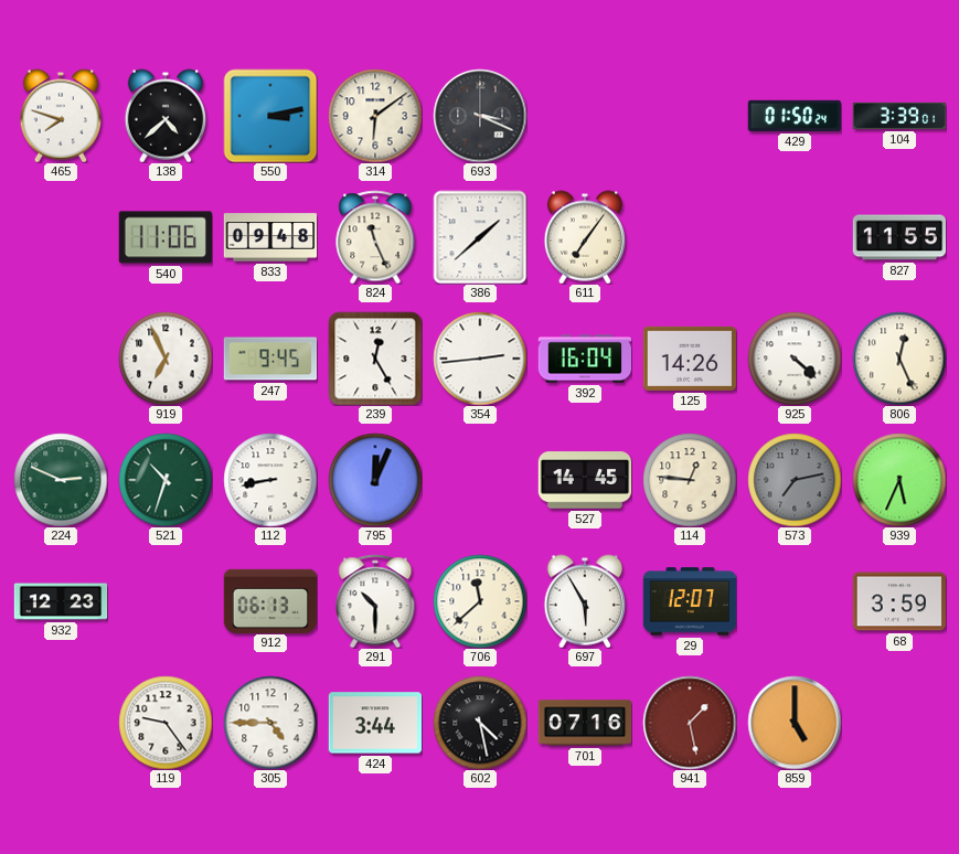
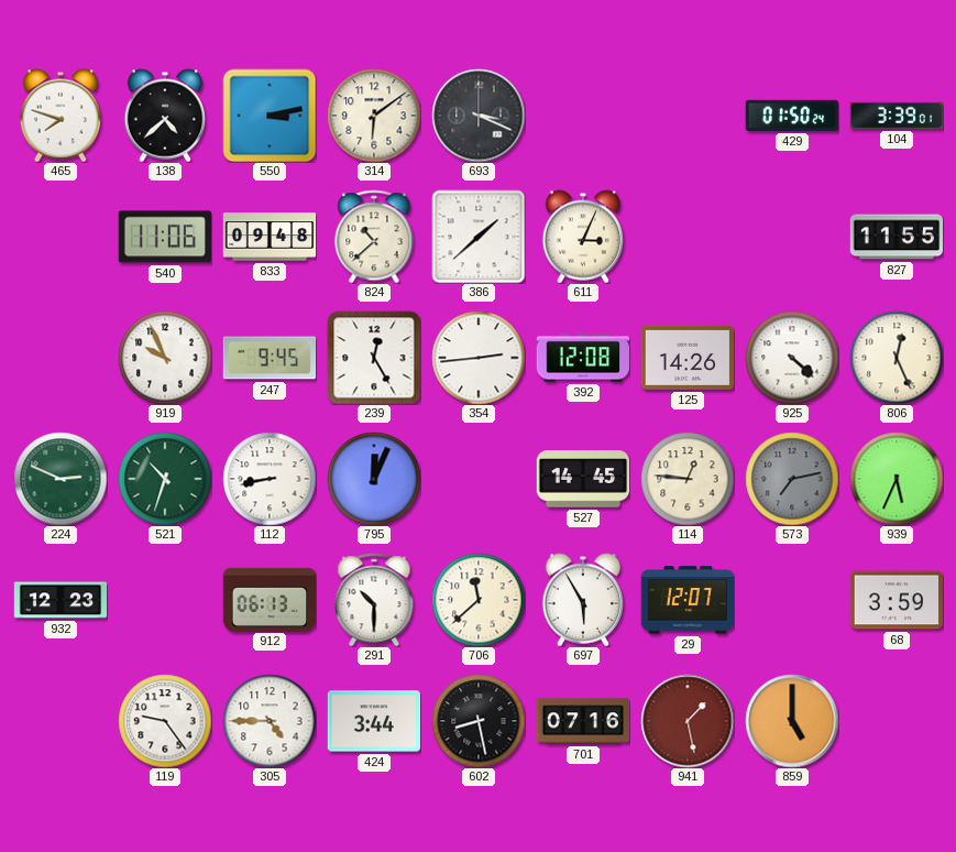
824: 11:26 -> 10:38 (374, 237)
611: 7:06 -> 3:04 (582, 237)
919: 6:56 -> 9:56 (165, 358)
392: 16:04 -> 12:08 (582, 358)
602: 4:28 -> 8:28 (479, 721)
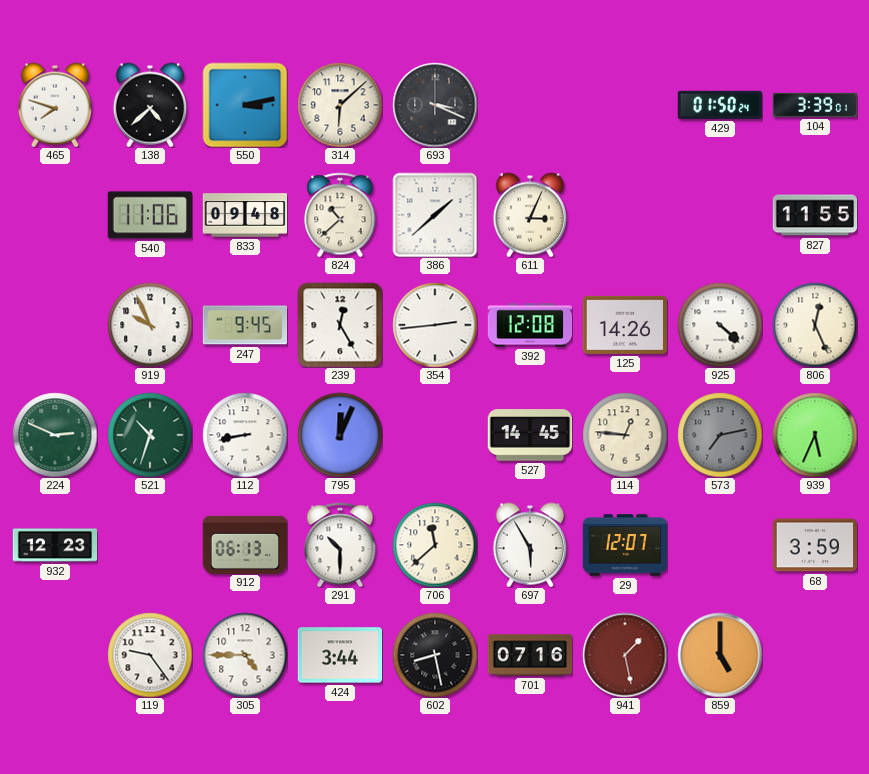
314: 6:09 -> 6:08 (340, 105)
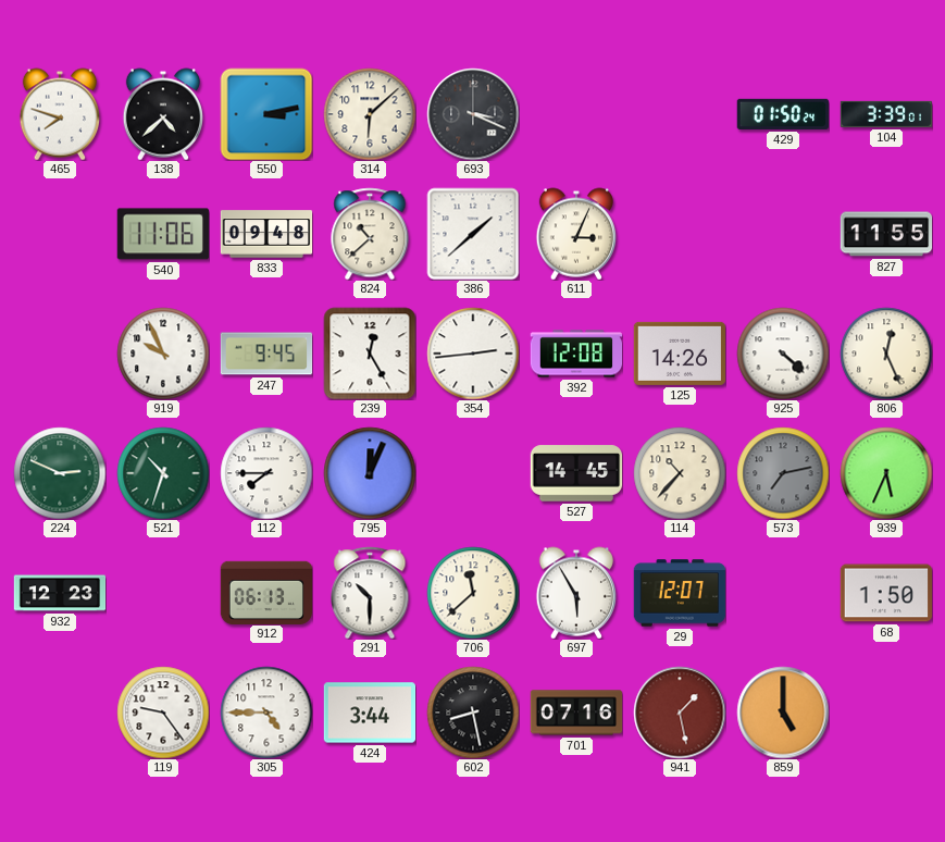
112: 8:43 -> 7:45 (266, 473)
114: 12:46 -> 10:37 (680, 473)
68: 3:59 -> 1:50 (885, 593)
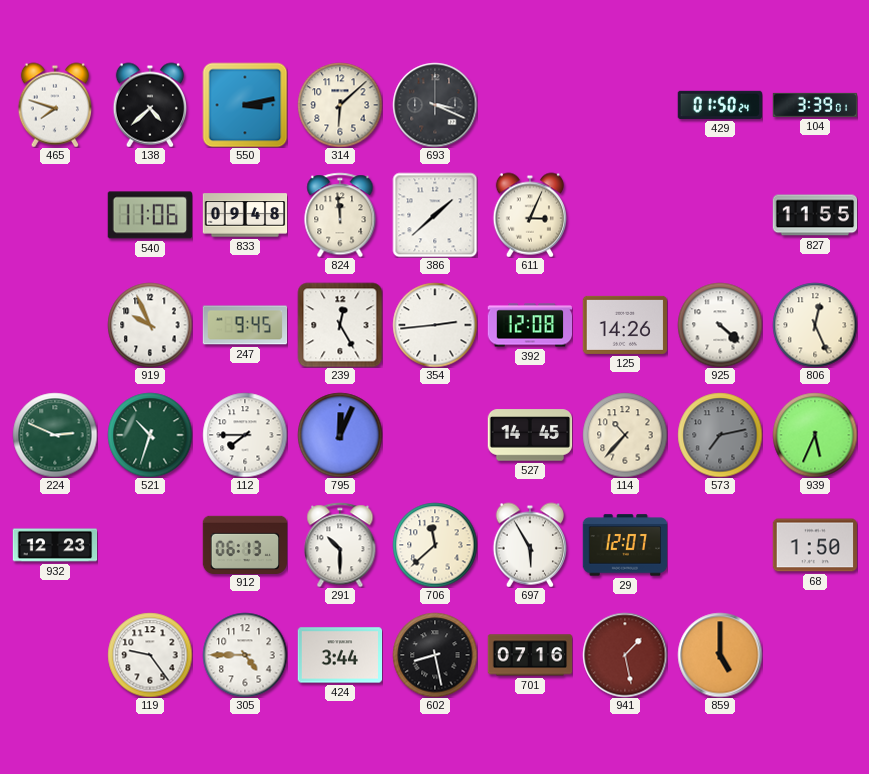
824: 10:38 -> 11:59 (340, 215)
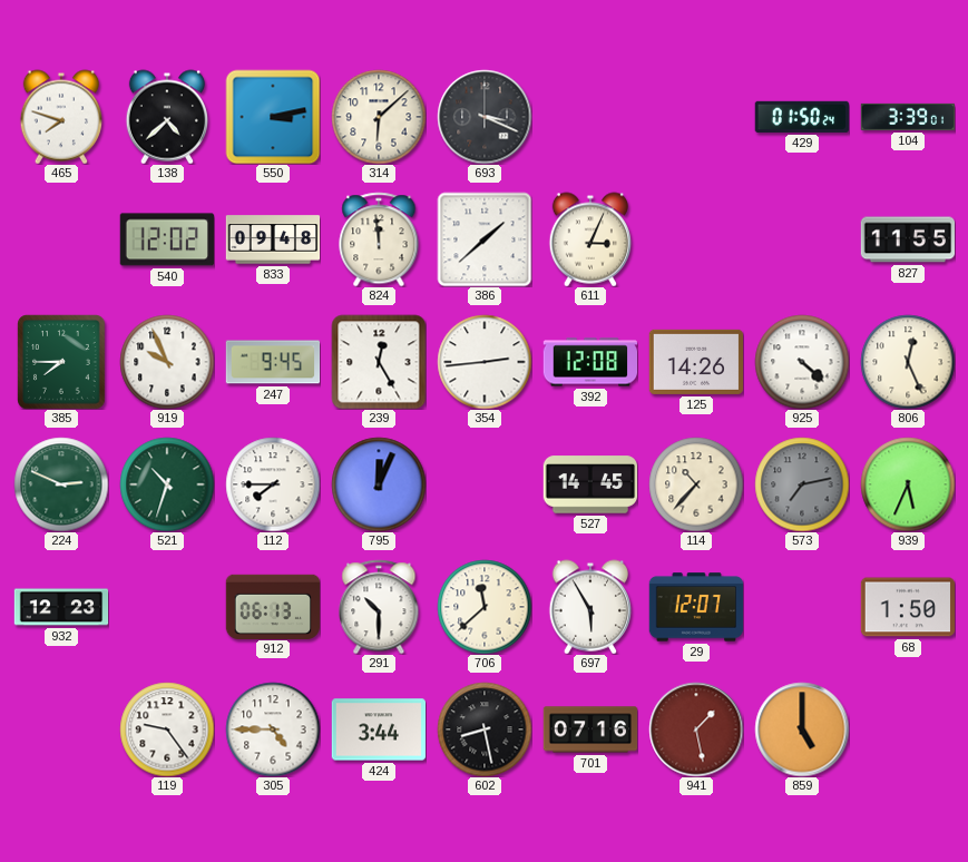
540: 11:06 -> 12:02 (166, 239)
385: none -> 7:45 (61, 362)
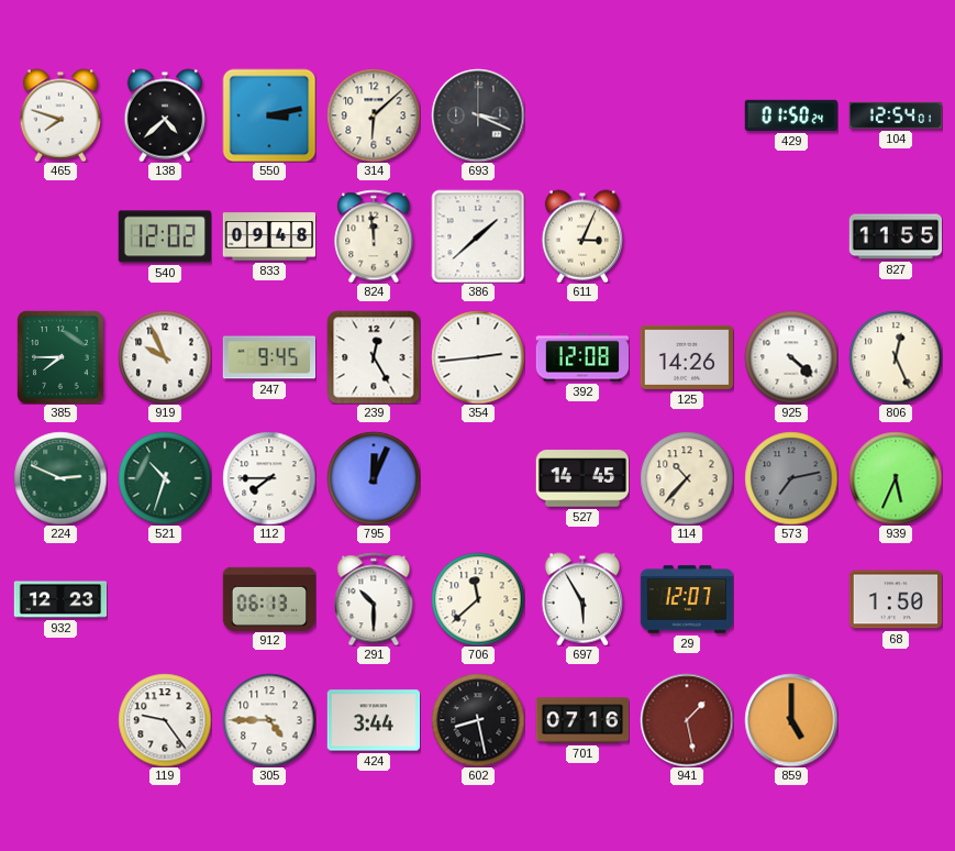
104: 3:39 -> 12:54 (895, 115)
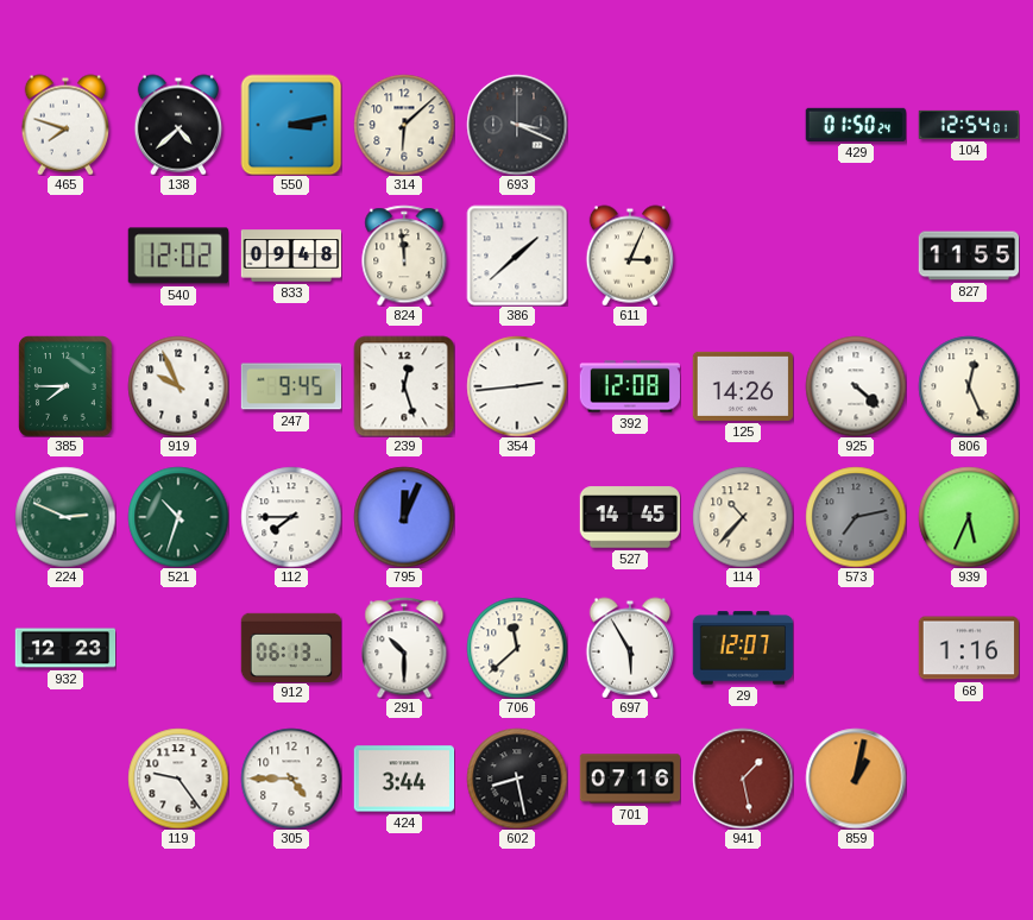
239: 12:25 -> 12:27 (404, 386)
68: 1:50 -> 1:16 (968, 648)
859: 5:00 -> 1:02 (856, 779)
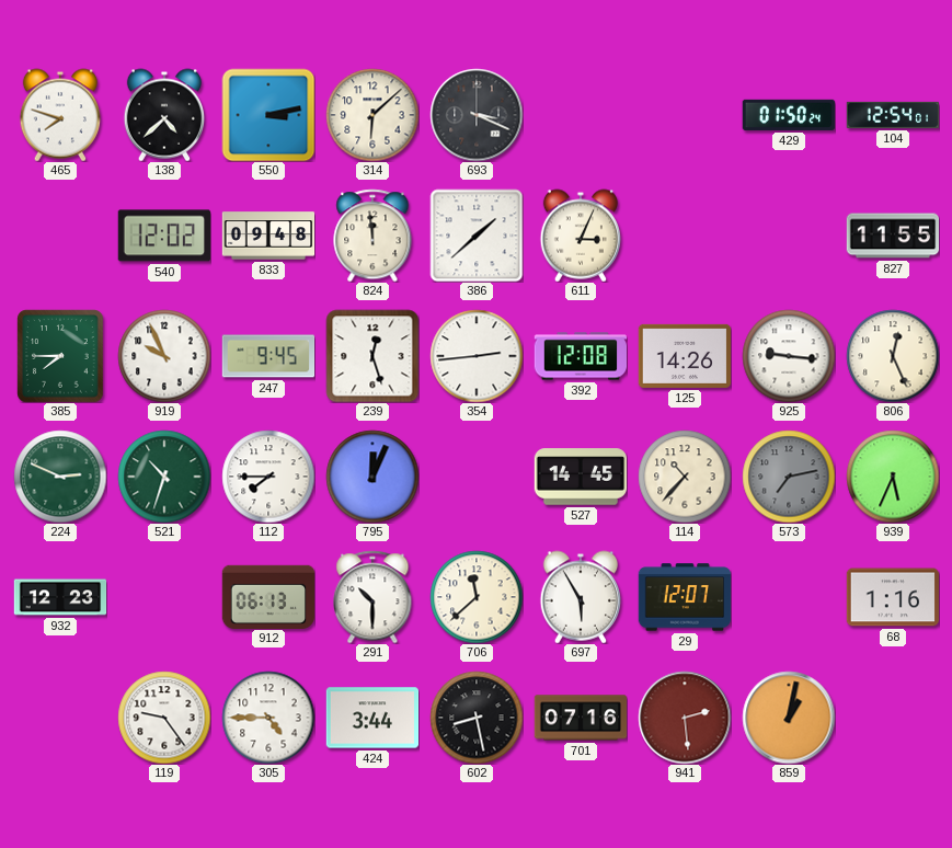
925: 4:22 -> 9:16 (789, 356)
941: 1:28 -> 2:29 (685, 718)
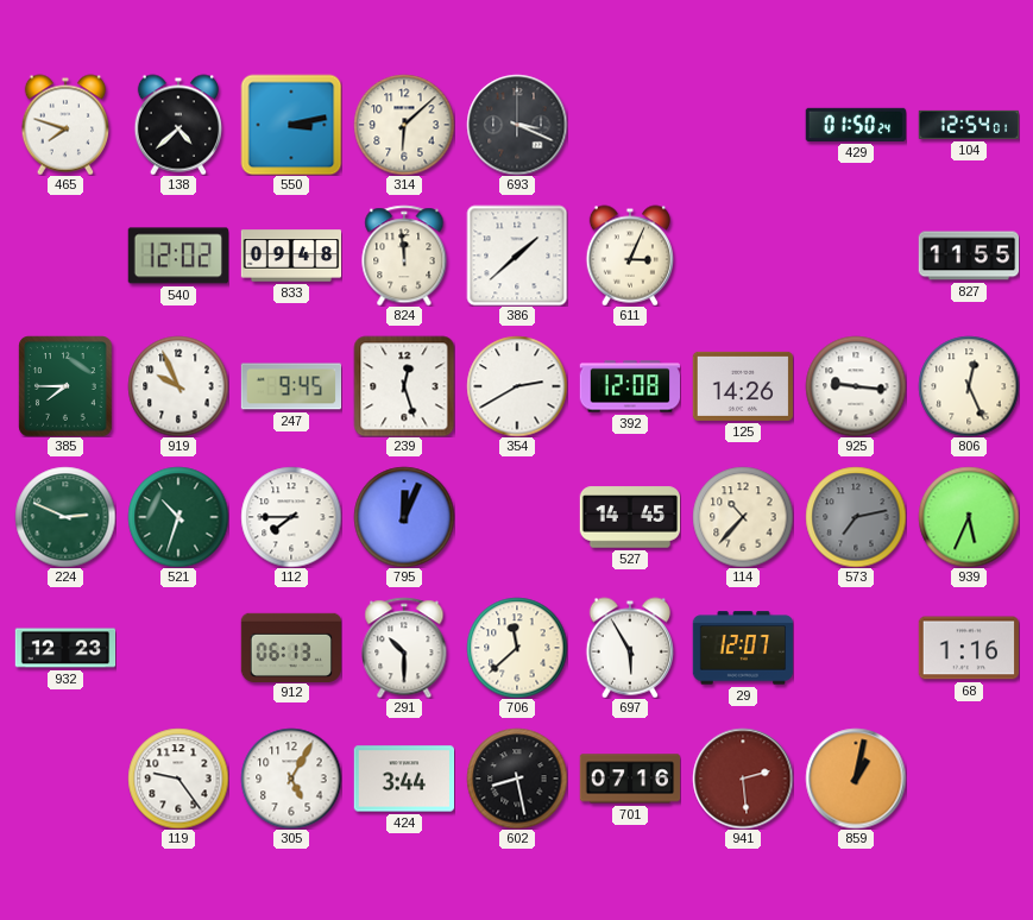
354: 2:44 -> 2:40 (517, 386)
305: 4:45 -> 5:05 (291, 779)
